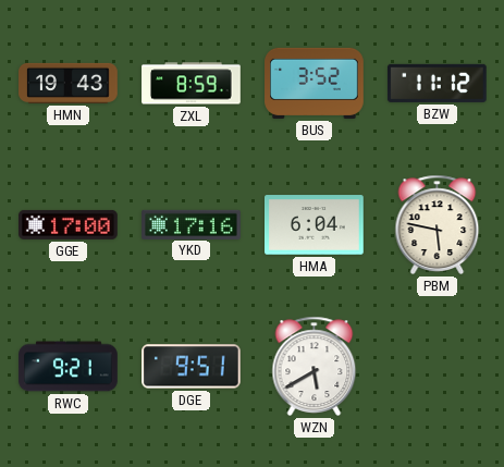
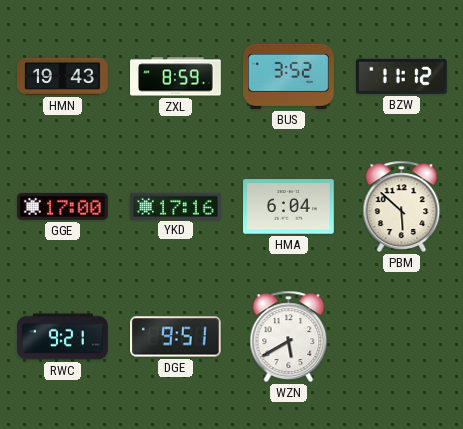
PBM: 5:47 -> 5:52 (402, 206)
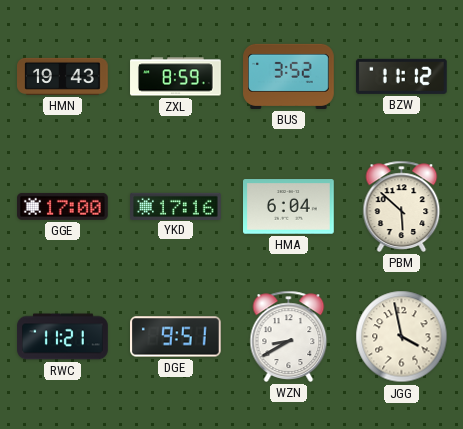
RWC: 9:21 -> 11:21 (63, 337)
WZN: 5:40 -> 8:40 (289, 336)
JGG: none -> 3:58 (402, 337)
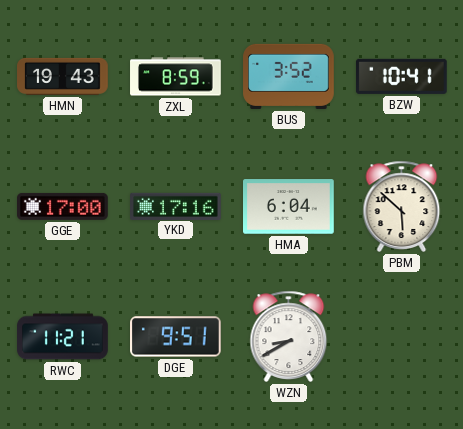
BZW: 11:12 -> 10:41 (401, 76)
JGG: 3:58 -> none (402, 337)
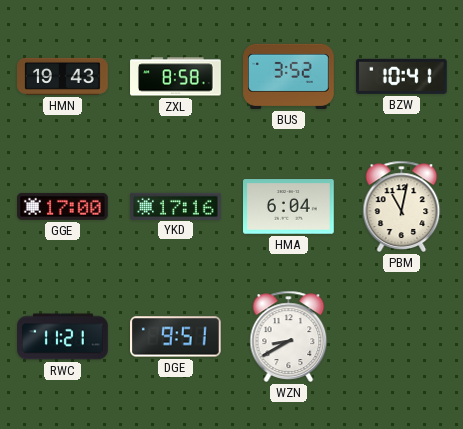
ZXL: 8:59 -> 8:58 (176, 77)
PBM: 5:52 -> 11:02 (402, 206)
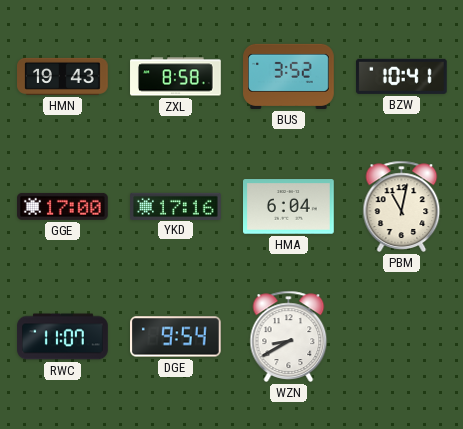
RWC: 11:21 -> 11:07 (63, 337)
DGE: 9:51 -> 9:54 (176, 337)
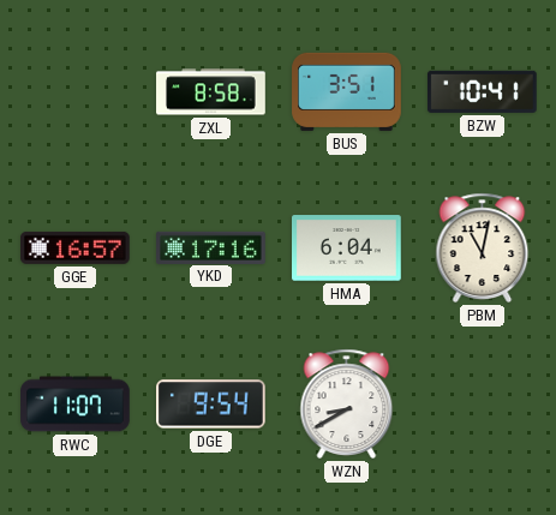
HMN: 19:43 -> none (63, 76)
BUS: 3:52 -> 3:51 (347, 91)
GGE: 17:00 -> 16:57 (76, 247)
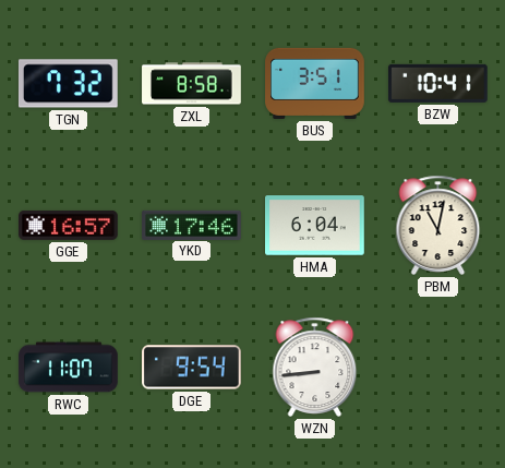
TGN: none -> 7:32 (69, 84)
YKD: 17:16 -> 17:46 (192, 225)
WZN: 8:40 -> 8:44 (315, 367)
